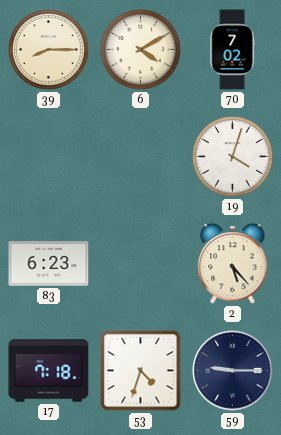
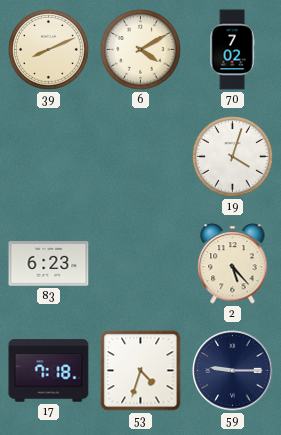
39: 8:15 -> 8:11 (49, 50)
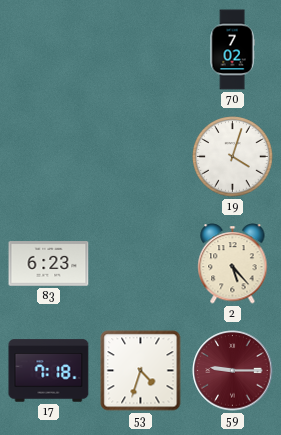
39: 8:11 -> none (49, 50)
6: 4:10 -> none (141, 50)
59 dial: navy -> burgundy (233, 371)
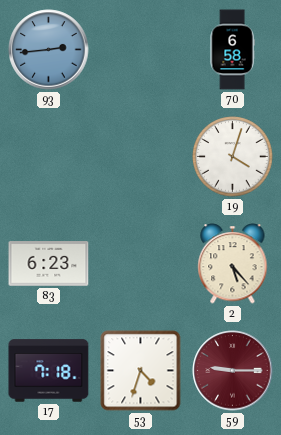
93: none -> 2:44 (49, 50)
70: 7:02 -> 6:58 (232, 50)
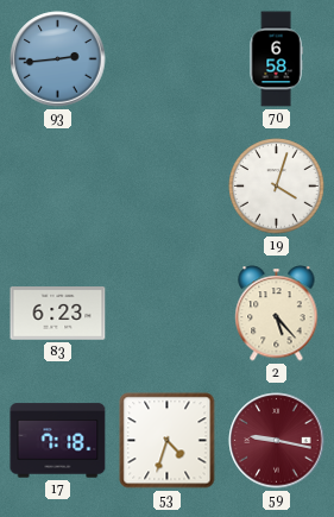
59: 9:15 -> 9:17 (277, 441)
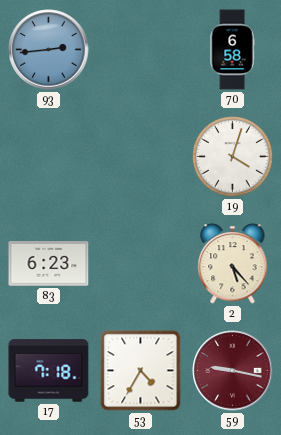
53: 4:33 -> 4:35 (141, 371)
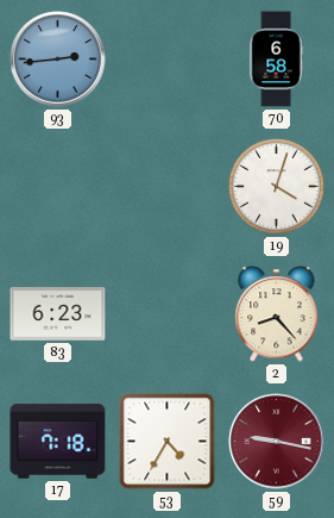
2: 5:23 -> 8:23 (277, 314)
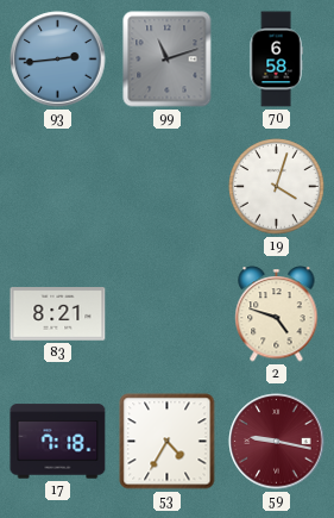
99: none -> 11:12 (168, 60)
83: 6:23 -> 8:21 (58, 314)
2: 8:23 -> 4:48 (277, 314)
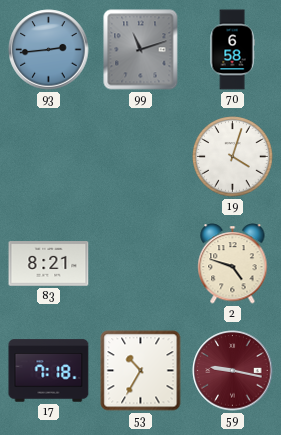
53: 4:35 -> 10:35 (141, 371)
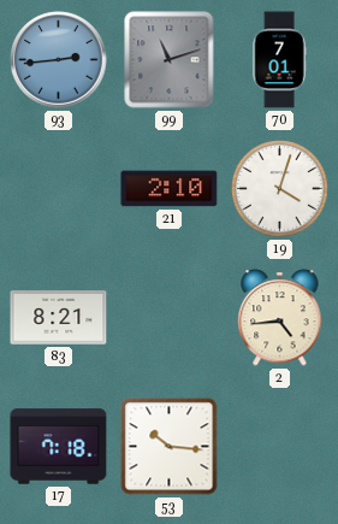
70: 6:58 -> 7:01 (279, 60)
21: none -> 2:10 (170, 189)
2: 4:48 -> 4:44 (280, 318)
53: 10:35 -> 10:16 (170, 447)
59: 9:17 -> none (233, 371)
